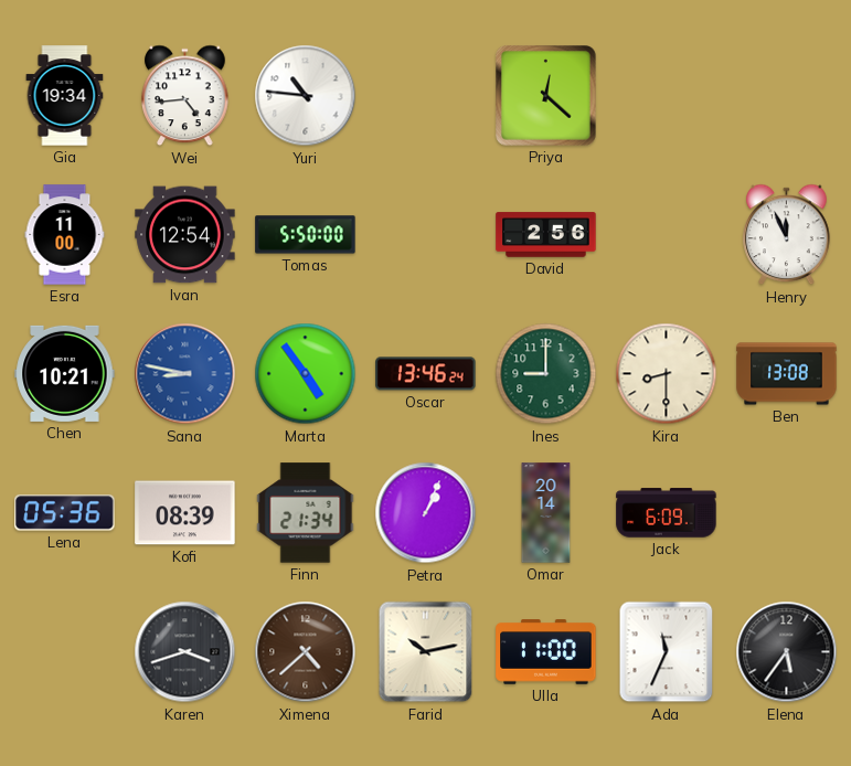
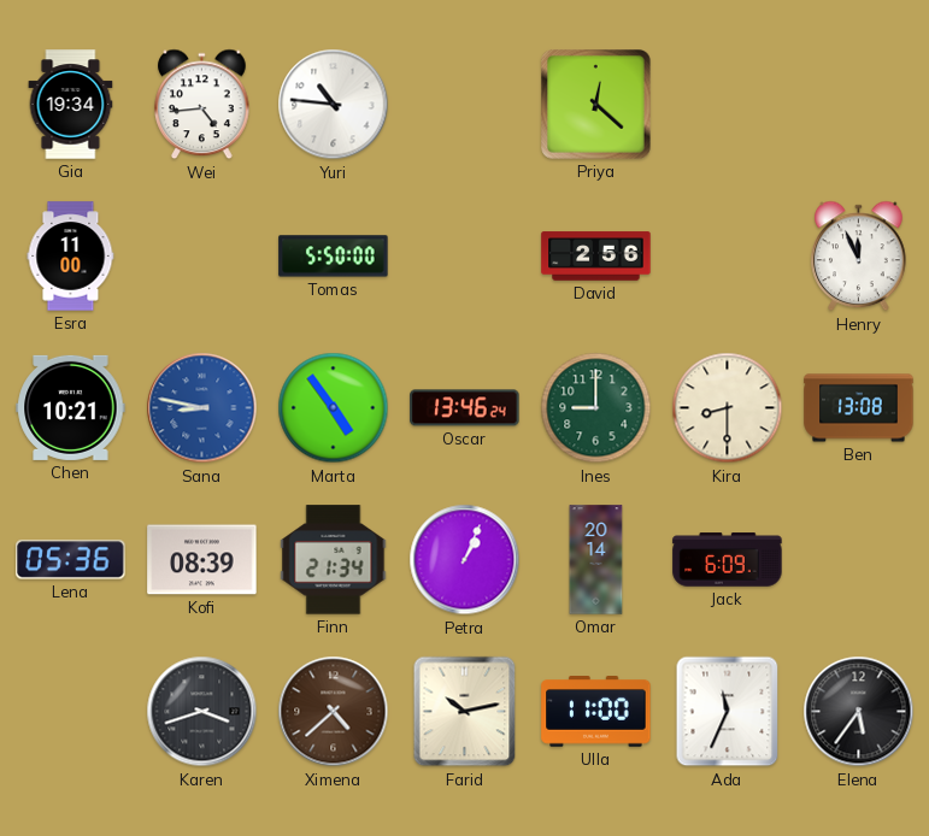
Ivan: 12:54 -> none (185, 235)
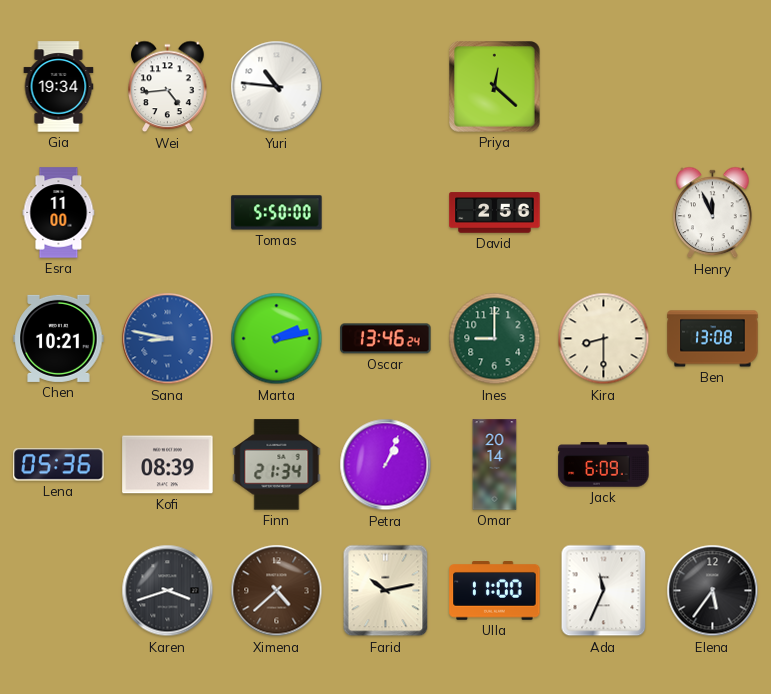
Marta: 4:54 -> 2:13 (277, 339)
